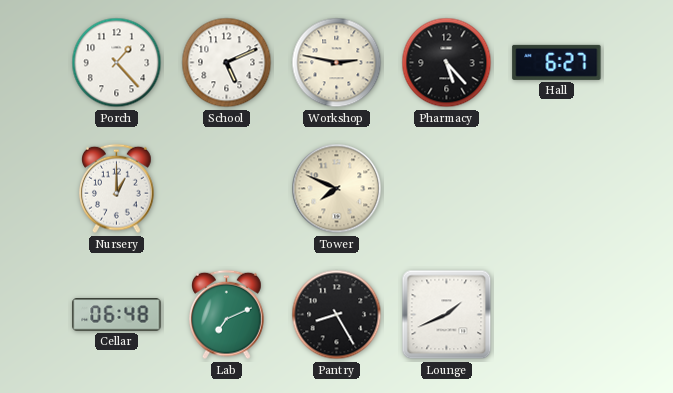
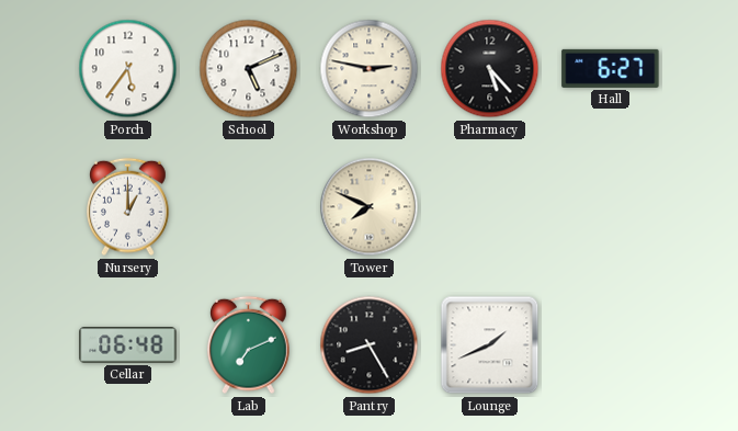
Porch: 1:23 -> 5:36 (128, 69)
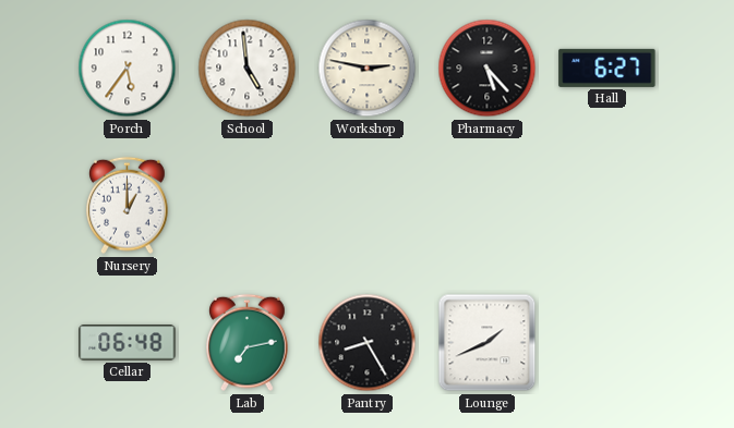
School: 5:11 -> 4:59 (248, 69)
Tower: 7:49 -> none (370, 207)
Lab: 7:11 -> 7:13 (248, 343)
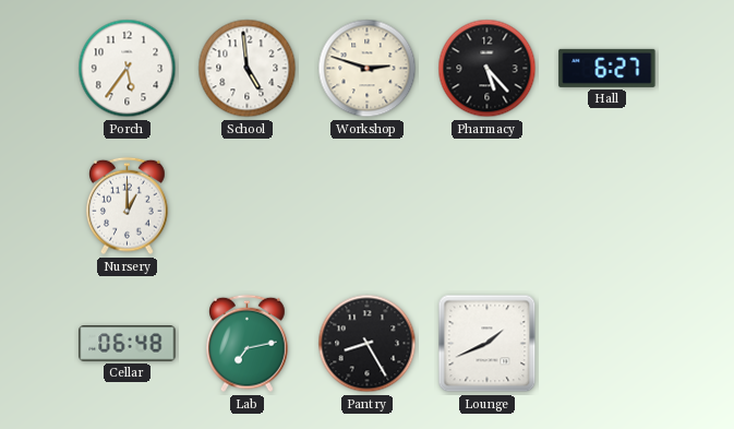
Workshop: 2:47 -> 2:48 (368, 69)
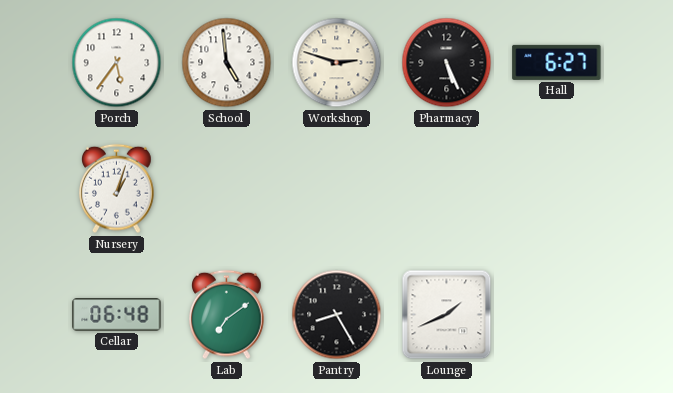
Pharmacy: 5:23 -> 5:26 (447, 63)
Nursery: 1:00 -> 1:03 (117, 189)
Lab: 7:13 -> 7:09 (227, 315)
